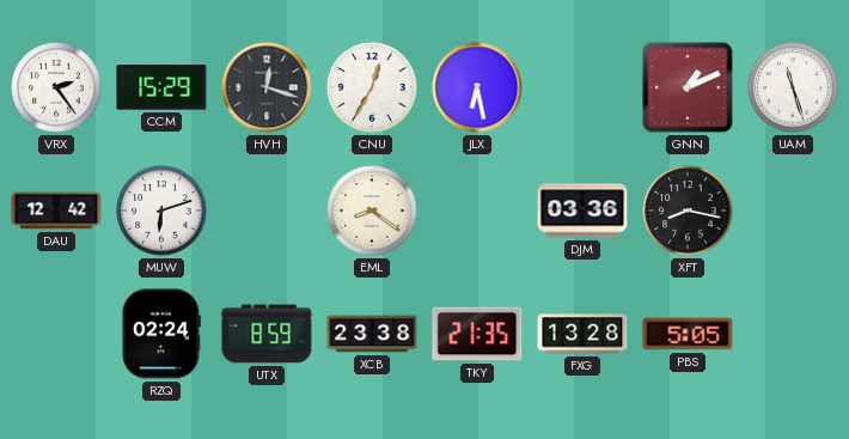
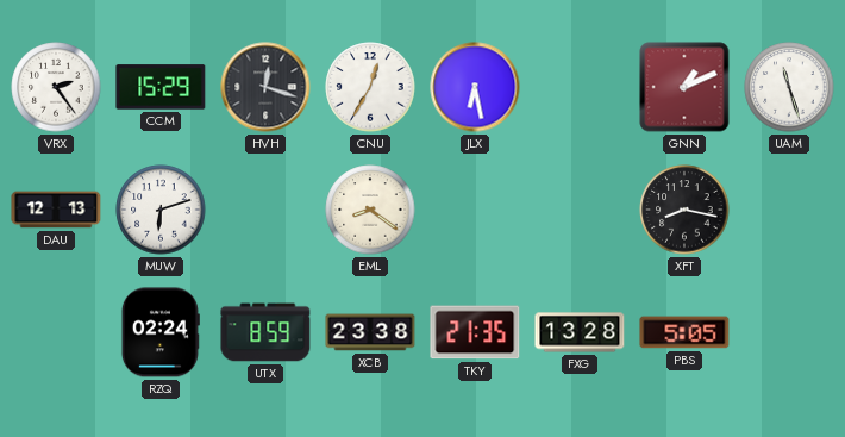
DAU: 12:42 -> 12:13 (56, 210)
DJM: 03:36 -> none (582, 211)
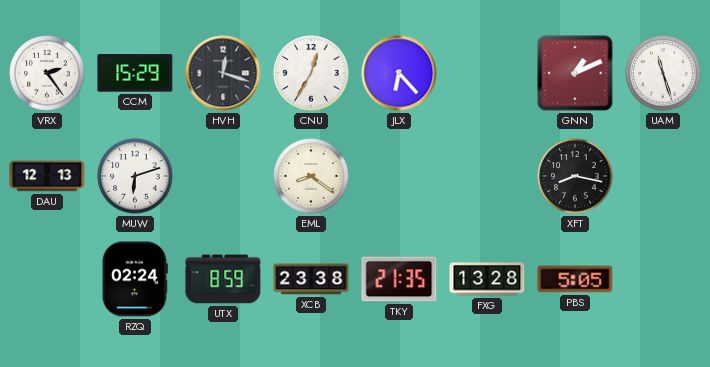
JLX: 6:28 -> 6:23 (399, 73)
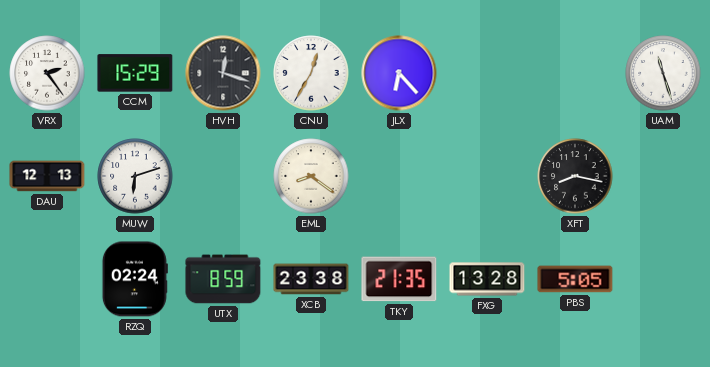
GNN: 1:11 -> none (575, 73)
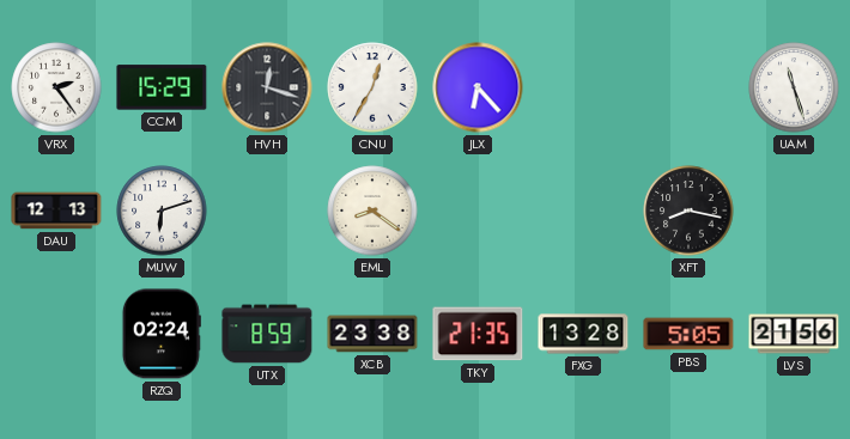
LVS: none -> 21:56 (794, 334)
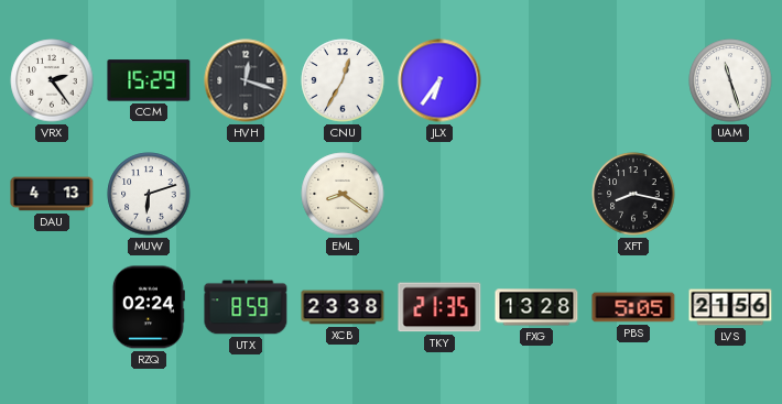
JLX: 6:23 -> 6:36 (439, 80)
DAU: 12:13 -> 4:13 (52, 194)
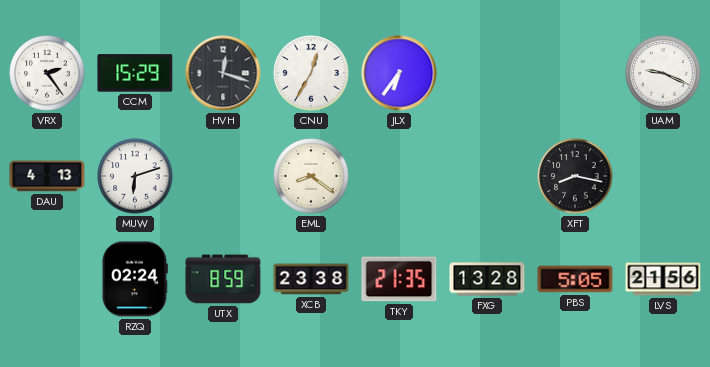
UAM: 11:27 -> 9:19 (663, 73)
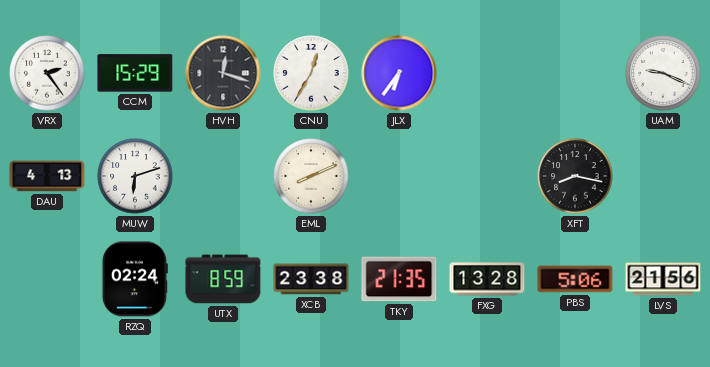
EML: 8:21 -> 8:11 (311, 176)
PBS: 5:05 -> 5:06 (575, 279)
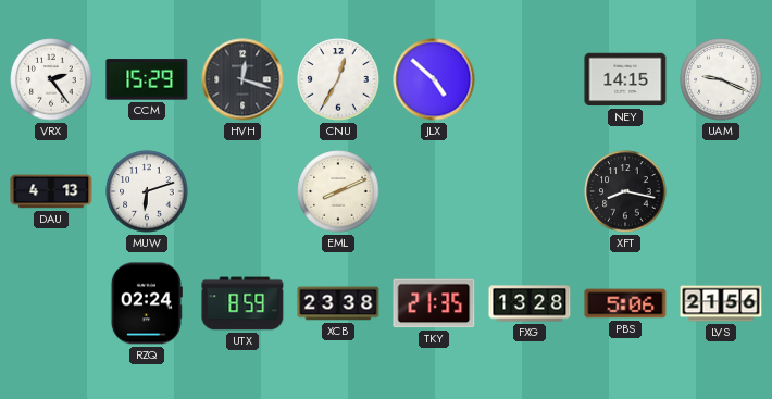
JLX: 6:36 -> 4:52 (434, 79)
NEY: none -> 14:15 (625, 79)
